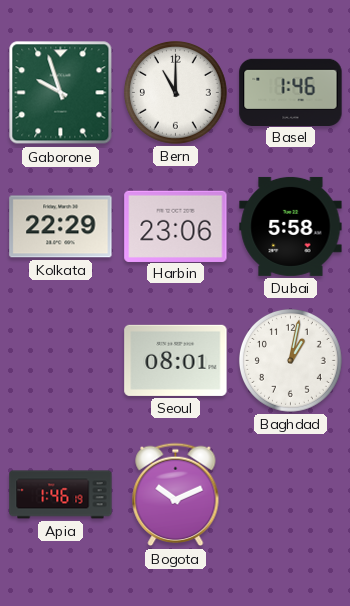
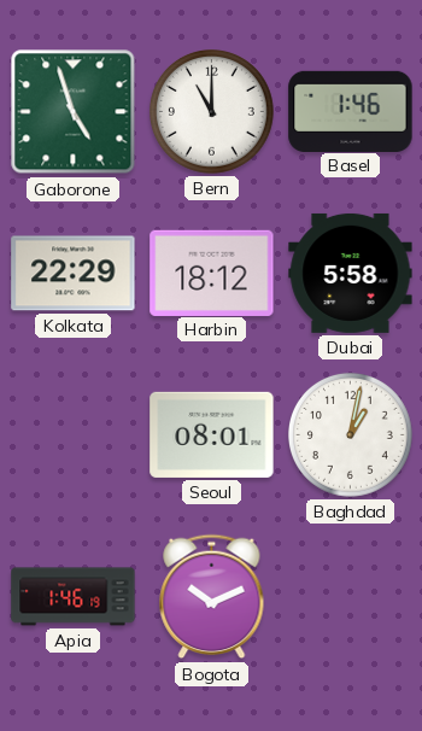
Gaborone: 9:57 -> 4:57 (74, 112)
Harbin: 23:06 -> 18:12 (212, 273)
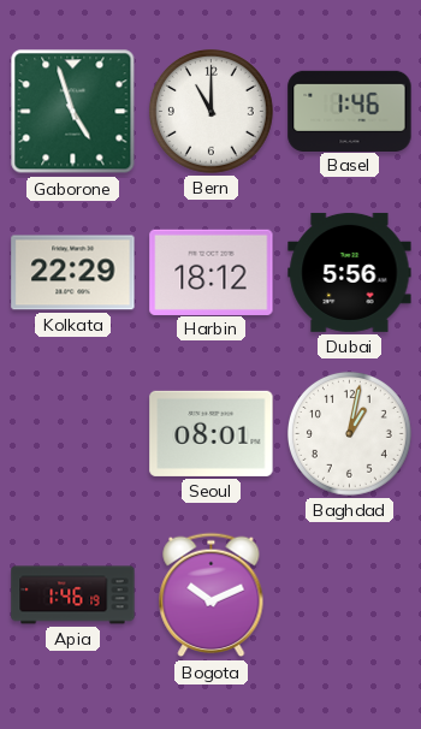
Dubai: 5:58 -> 5:56 (350, 272)
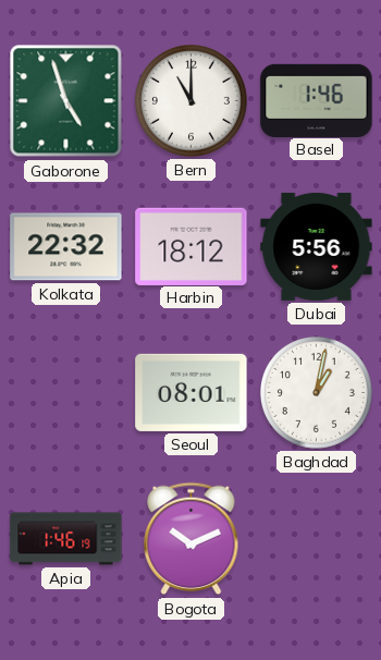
Kolkata: 22:29 -> 22:32 (66, 247)
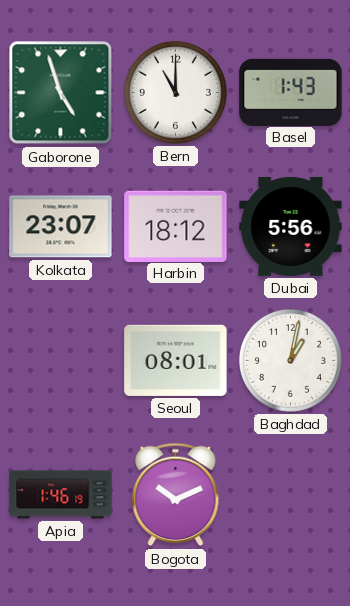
Basel: 1:46 -> 1:43 (291, 92)
Kolkata: 22:32 -> 23:07 (61, 227)
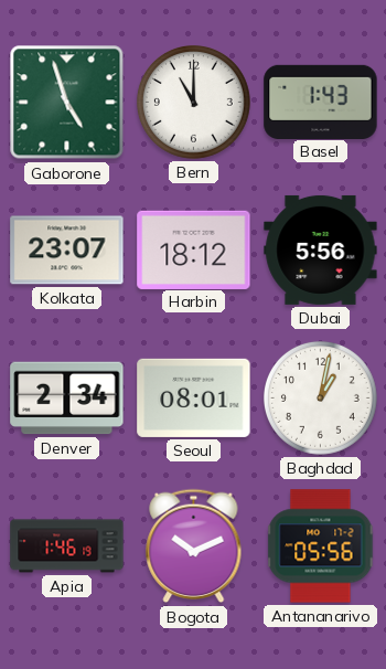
Denver: none -> 2:34 (67, 399)
Antananarivo: none -> 05:56 (321, 546)
